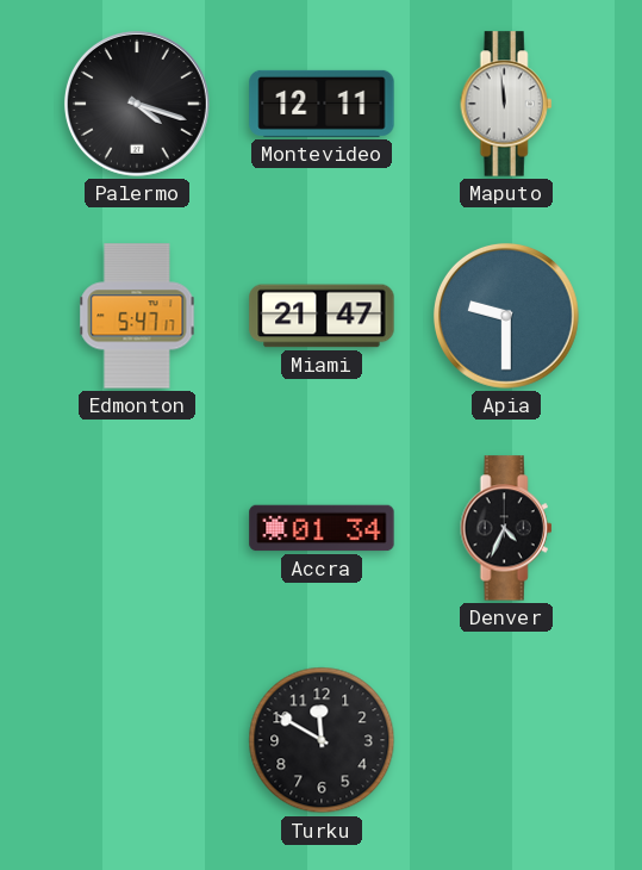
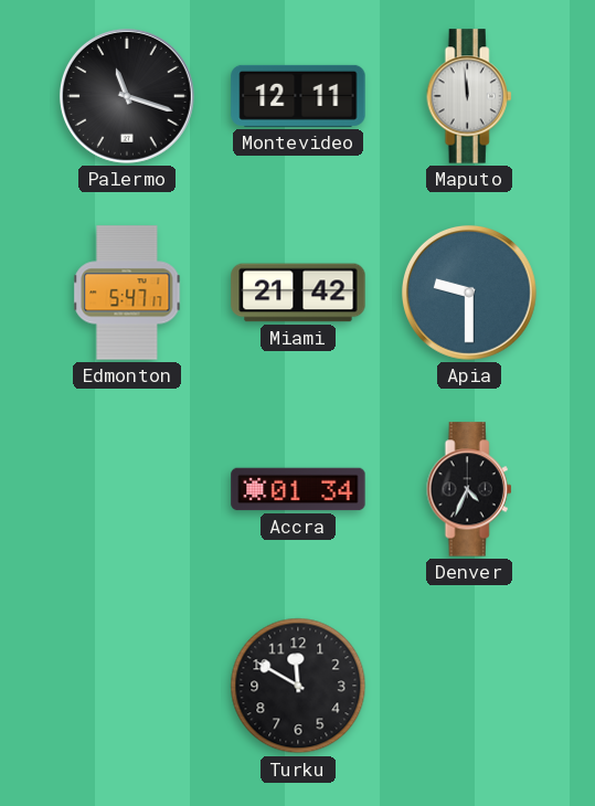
Palermo: 4:18 -> 11:18 (127, 96)
Miami: 21:47 -> 21:42 (298, 293)
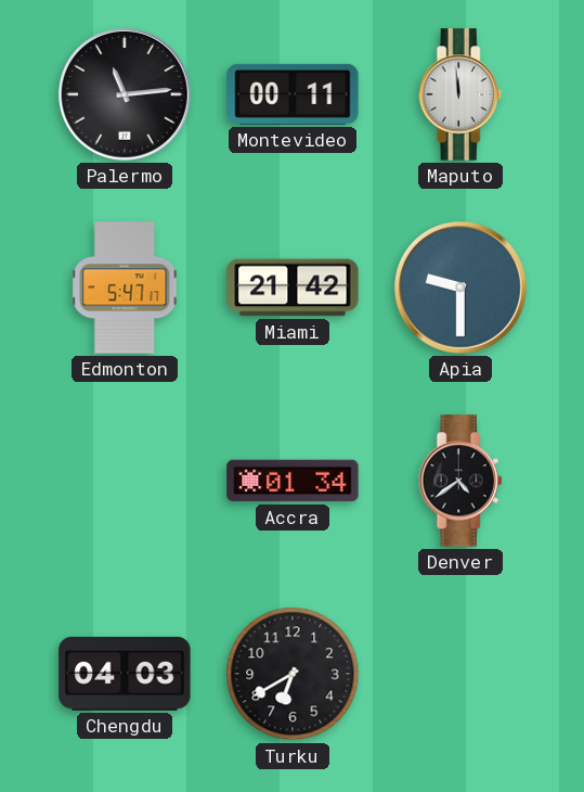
Palermo: 11:18 -> 11:14 (125, 94)
Montevideo: 12:11 -> 00:11 (293, 94)
Denver: 4:34 -> 4:39 (460, 481)
Chengdu: none -> 04:03 (125, 674)
Turku: 11:50 -> 6:40 (293, 674)
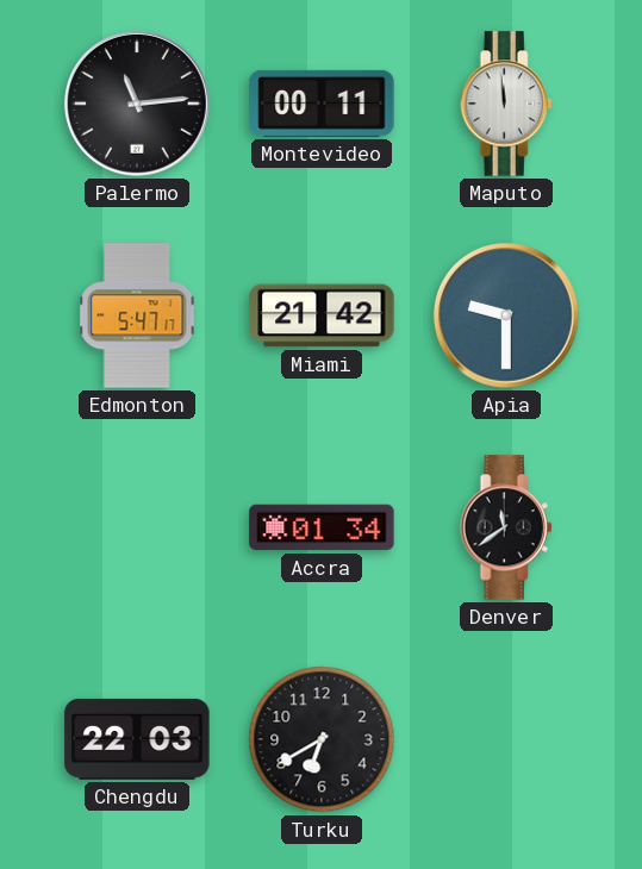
Denver: 4:39 -> 11:39 (506, 527)
Chengdu: 04:03 -> 22:03 (137, 739)
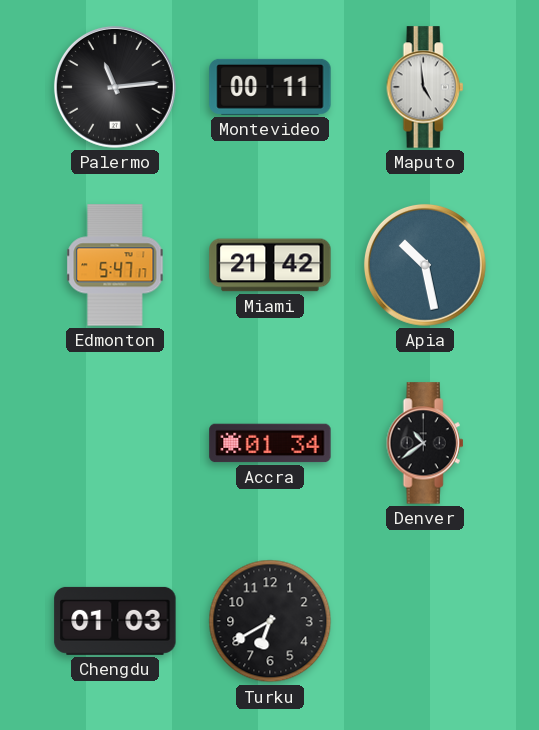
Maputo: 11:59 -> 4:59 (425, 87)
Apia: 9:30 -> 10:28 (425, 265)
Denver: 11:39 -> 10:39 (425, 443)
Chengdu: 22:03 -> 01:03 (115, 621)
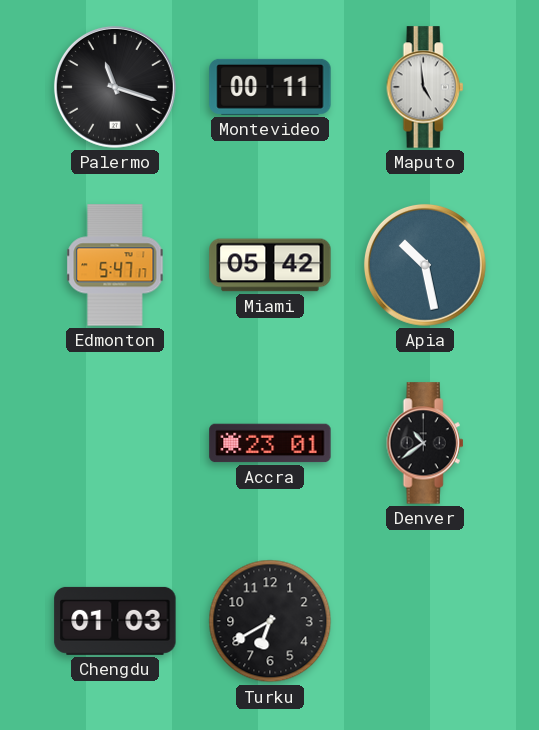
Palermo: 11:14 -> 11:18 (115, 87)
Miami: 21:42 -> 05:42 (270, 265)
Accra: 01:34 -> 23:01 (270, 443)
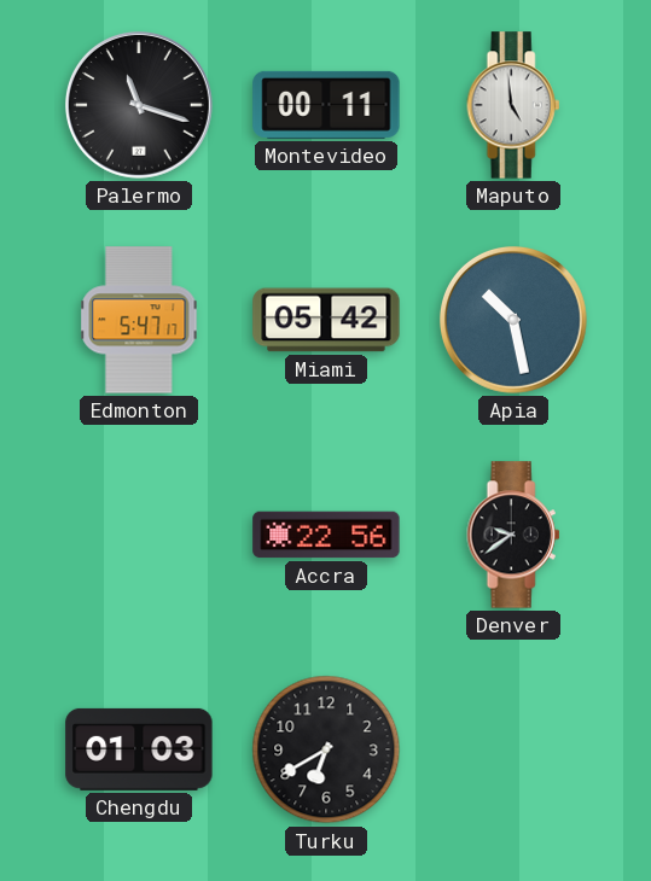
Accra: 23:01 -> 22:56 (326, 535)
Denver: 10:39 -> 9:39 (513, 535)
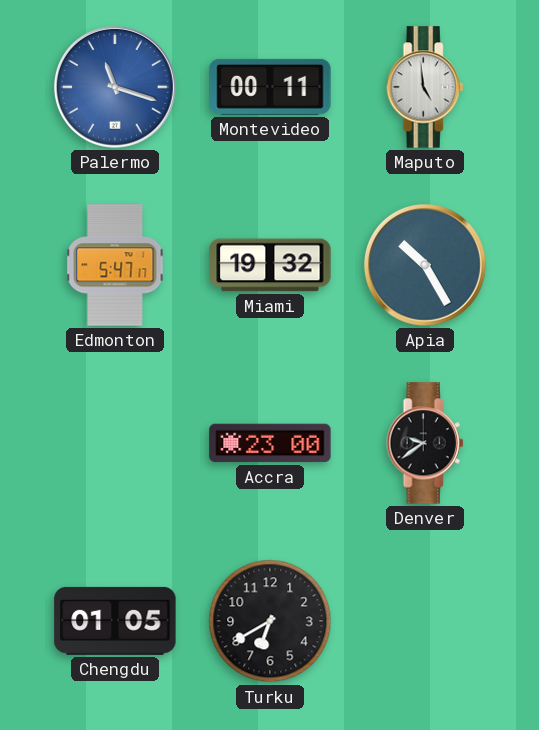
Palermo dial: black -> blue (115, 87)
Miami: 05:42 -> 19:32 (270, 265)
Apia: 10:28 -> 10:25 (425, 265)
Accra: 22:56 -> 23:00 (270, 443)
Chengdu: 01:03 -> 01:05 (115, 621)
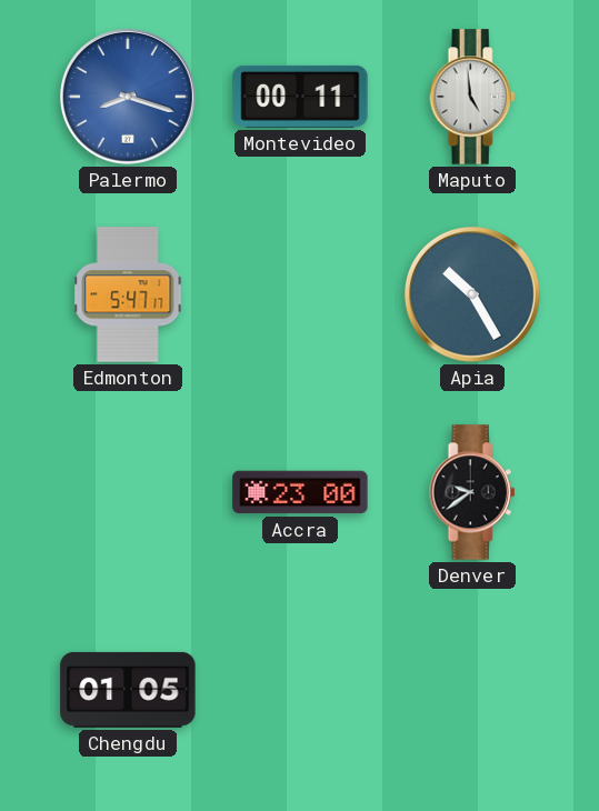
Palermo: 11:18 -> 8:18 (128, 97)
Miami: 19:32 -> none (270, 265)
Turku: 6:40 -> none (270, 621)
